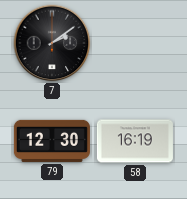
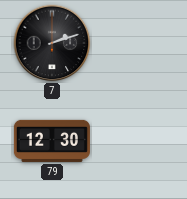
7: 2:09 -> 2:12 (52, 43)
58: 16:19 -> none (135, 141)
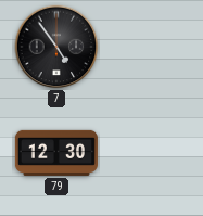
7: 2:12 -> 4:54 (56, 47)
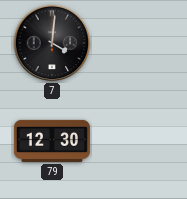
7: 4:54 -> 4:01 (52, 43)
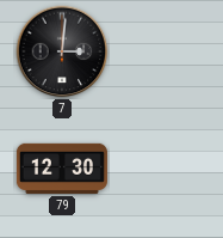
7: 4:01 -> 3:01 (62, 51)
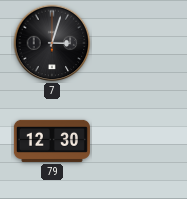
7: 3:01 -> 3:03 (52, 43)
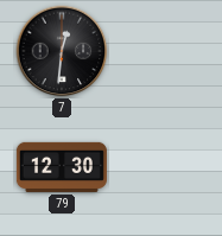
7: 3:03 -> 12:31 (62, 51)
